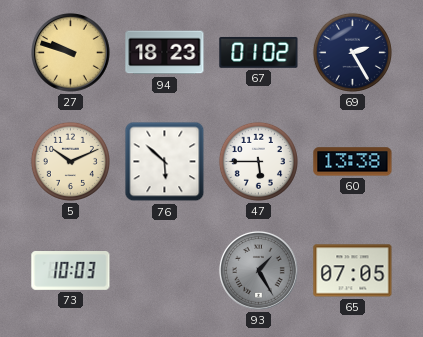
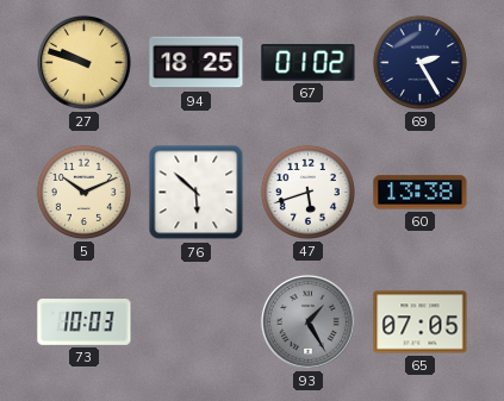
94: 18:23 -> 18:25 (197, 63)
47: 5:45 -> 5:42 (307, 192)
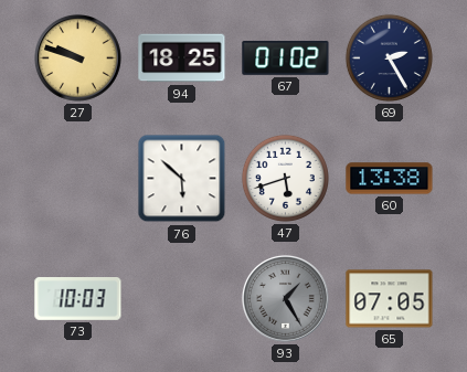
5: 10:11 -> none (83, 192)
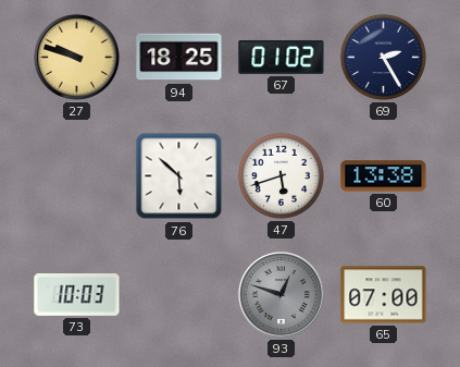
93: 1:25 -> 12:48 (281, 294)
65: 07:05 -> 07:00 (384, 295)
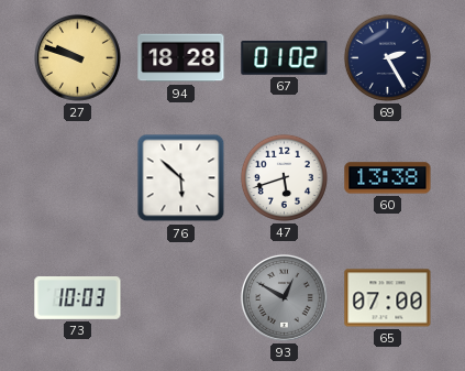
94: 18:25 -> 18:28 (181, 58)
93: 12:48 -> 12:50 (284, 297)
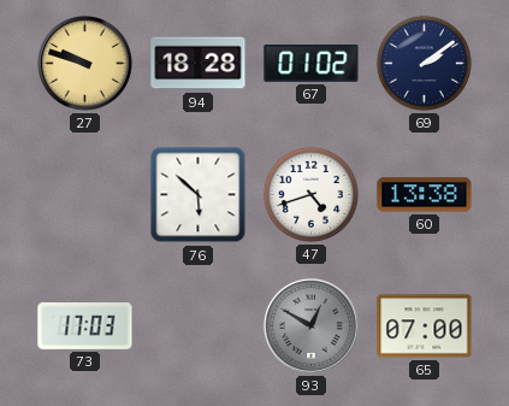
69: 2:25 -> 2:09 (424, 63)
47: 5:42 -> 4:42 (310, 194)
73: 10:03 -> 17:03 (85, 326)
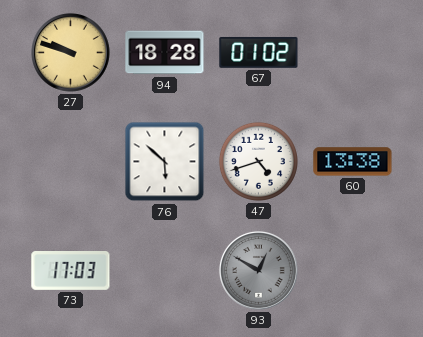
69: 2:09 -> none (424, 63)
65: 07:00 -> none (425, 326)
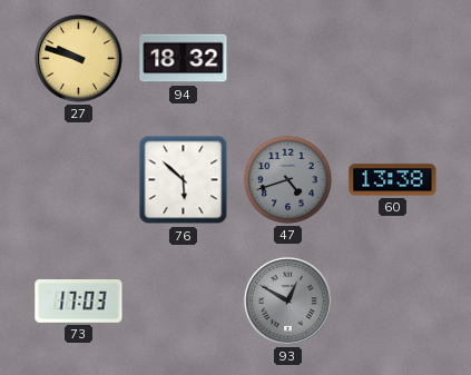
94: 18:28 -> 18:32 (184, 59)
67: 01:02 -> none (259, 52)
47 dial: white -> grey (287, 179)
